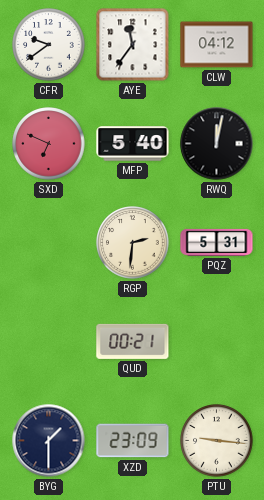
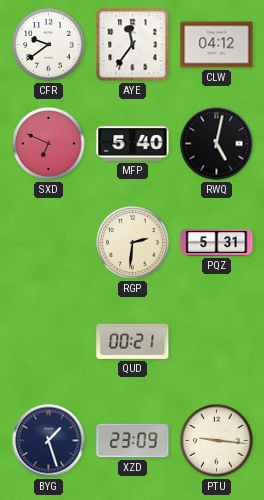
RWQ: 12:02 -> 5:02 (217, 144)
BYG: 1:30 -> 1:27 (49, 441)
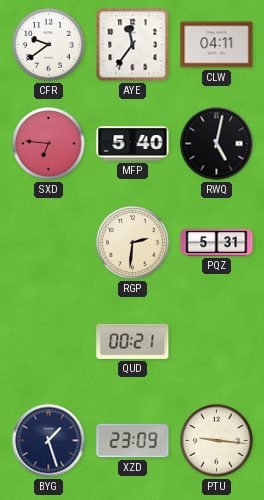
CLW: 04:12 -> 04:11 (217, 45)
SXD: 6:49 -> 6:46 (49, 144)
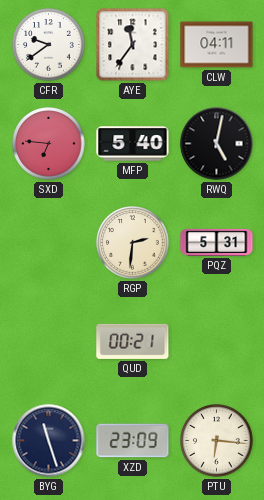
BYG: 1:27 -> 11:27 (49, 441)
PTU: 9:16 -> 6:16 (217, 441)
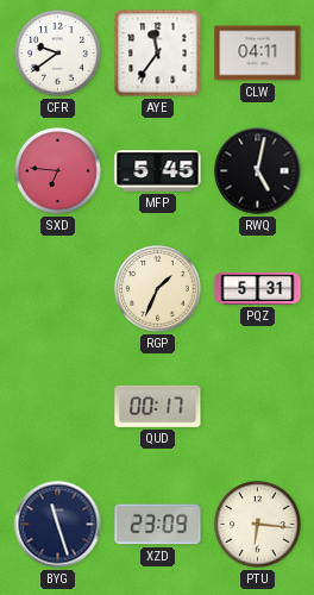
MFP: 5:40 -> 5:45 (158, 171)
RGP: 2:31 -> 1:34 (158, 289)
QUD: 00:21 -> 00:17 (158, 406)
